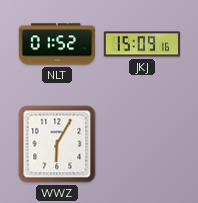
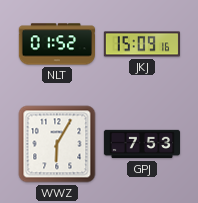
GPJ: none -> 7:53 (142, 144)
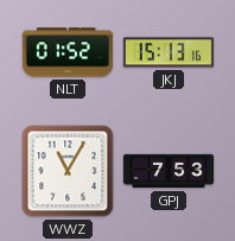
JKJ: 15:09 -> 15:13 (167, 52)
WWZ: 6:05 -> 11:05 (68, 171)
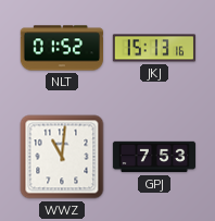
WWZ: 11:05 -> 11:01 (62, 157)
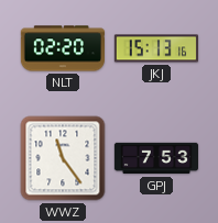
NLT: 01:52 -> 02:20 (62, 48)
WWZ: 11:01 -> 11:24 (63, 158)
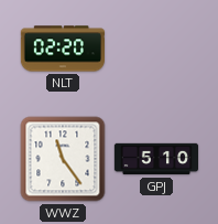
JKJ: 15:13 -> none (155, 48)
GPJ: 7:53 -> 5:10 (156, 159)
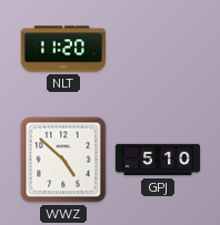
NLT: 02:20 -> 11:20 (62, 49)
WWZ: 11:24 -> 4:52 (63, 160)
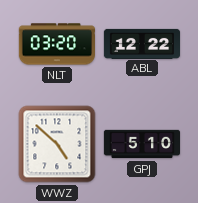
NLT: 11:20 -> 03:20 (56, 44)
ABL: none -> 12:22 (142, 43)
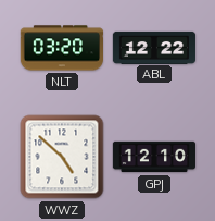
GPJ: 5:10 -> 12:10 (154, 157)
